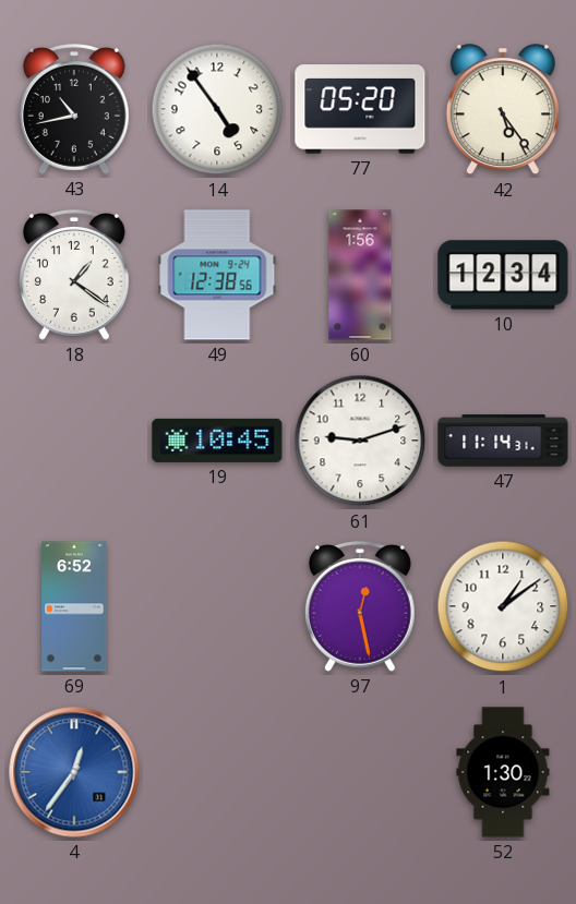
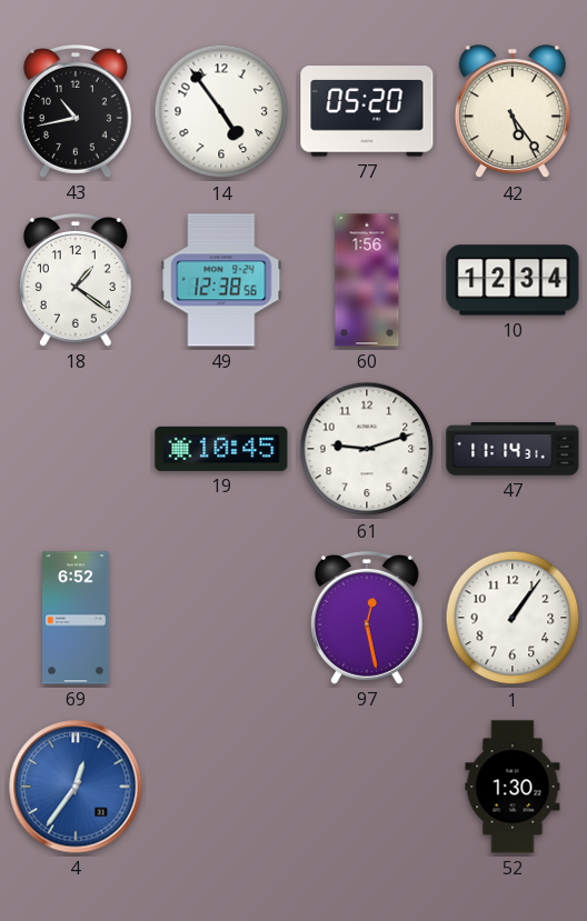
1: 1:09 -> 1:06 (513, 618)
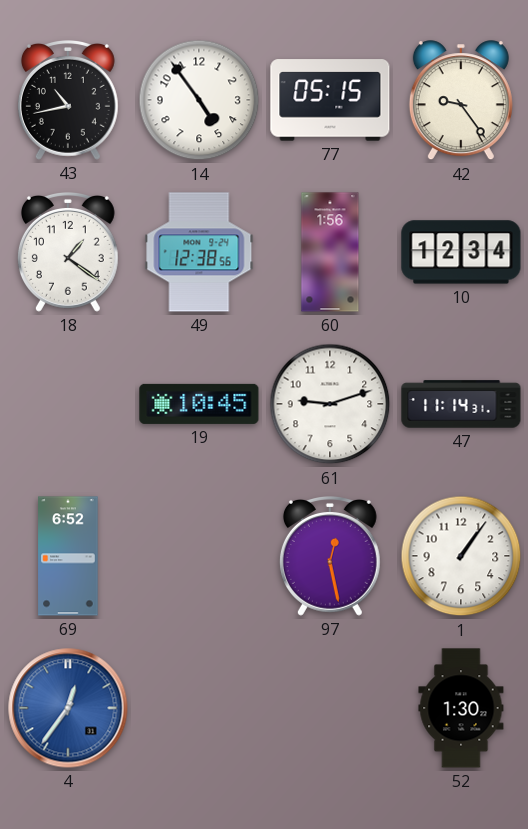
77: 05:20 -> 05:15 (330, 100)
42: 5:24 -> 9:24 (461, 101)
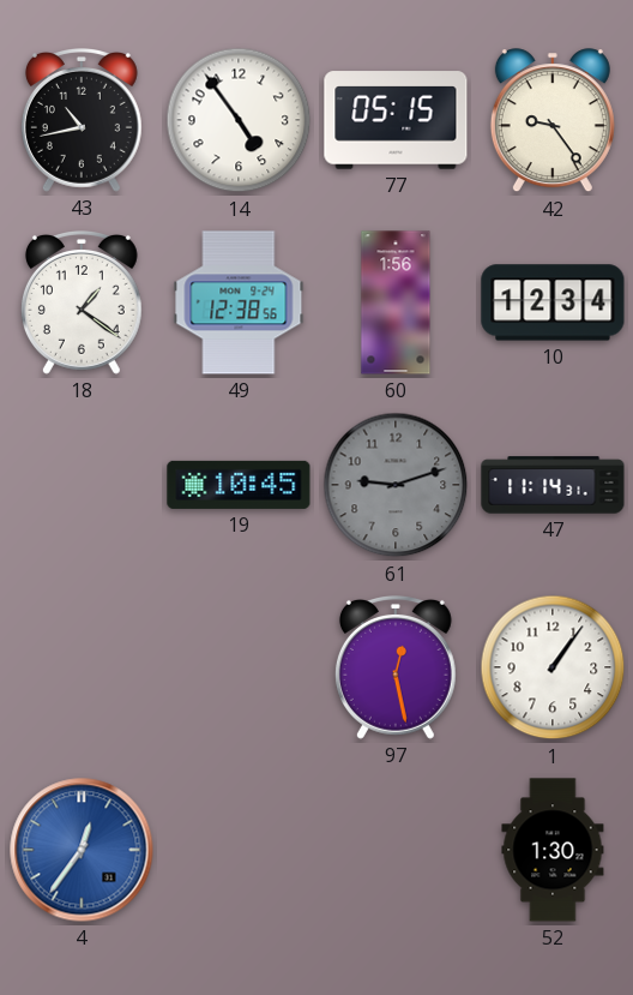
61 dial: white -> grey (396, 485)
69: 6:52 -> none (68, 556)
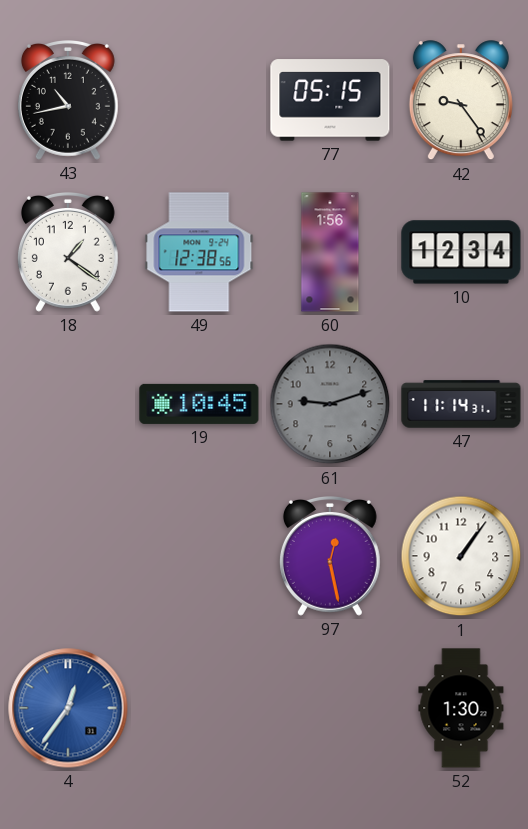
14: 4:54 -> none (239, 120)
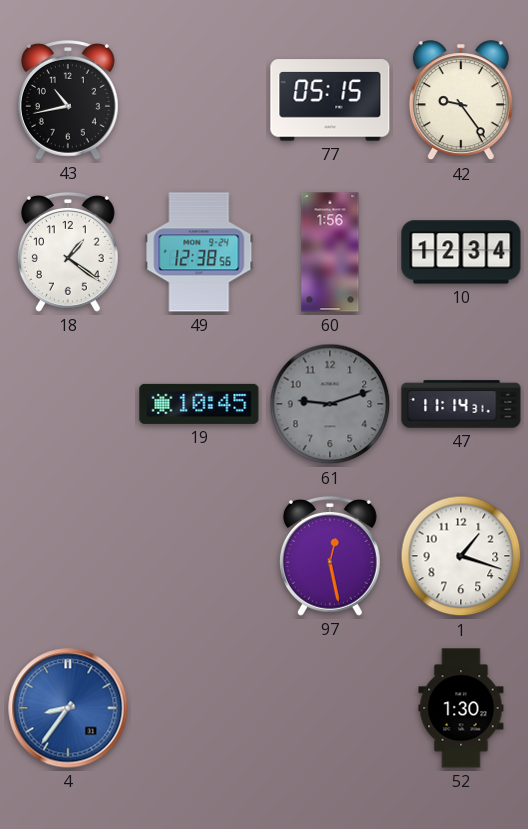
1: 1:06 -> 1:18 (461, 556)
4: 12:36 -> 8:36 (68, 708)
